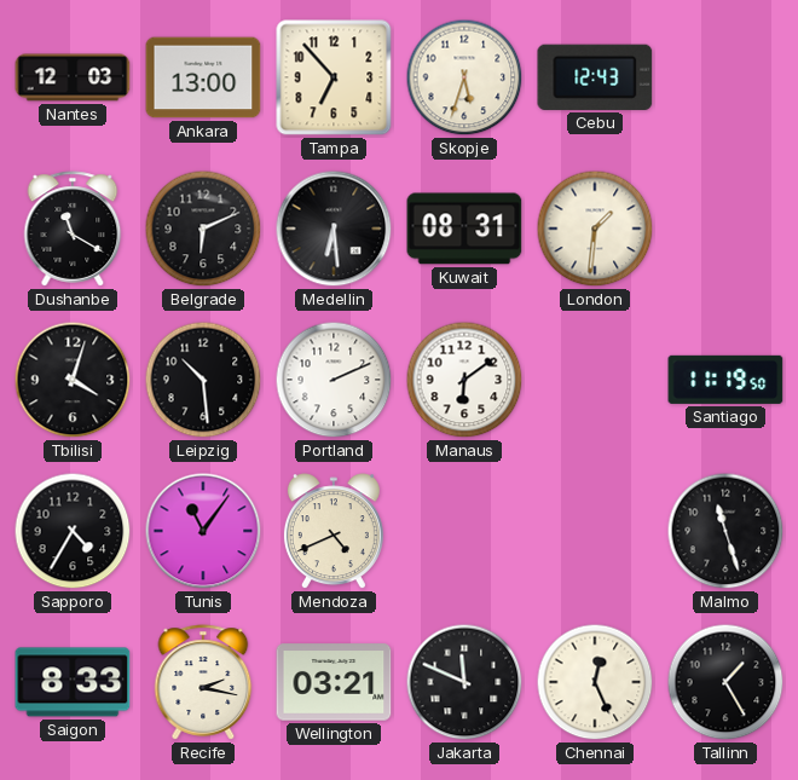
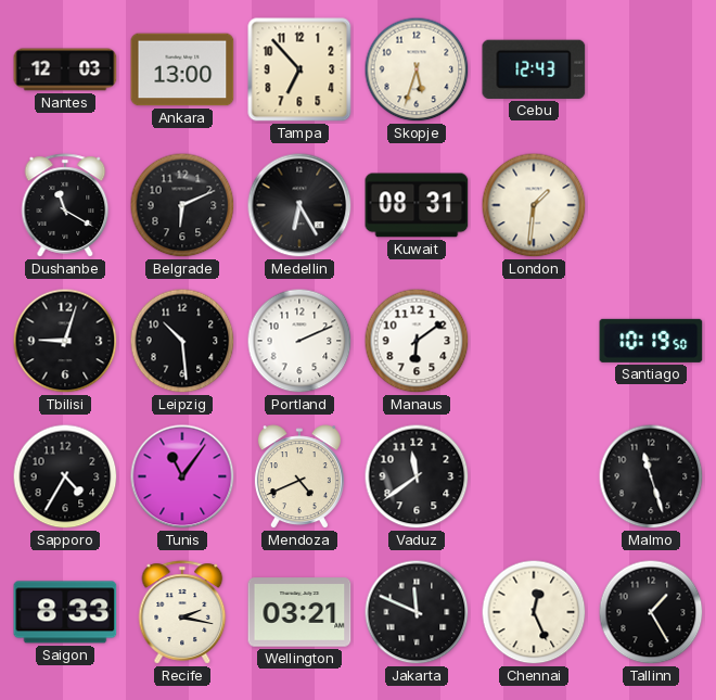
Medellin: 6:29 -> 6:25 (299, 205)
Tbilisi: 4:03 -> 9:03 (65, 341)
Santiago: 11:19 -> 10:19 (651, 341)
Vaduz: none -> 11:39 (417, 476)
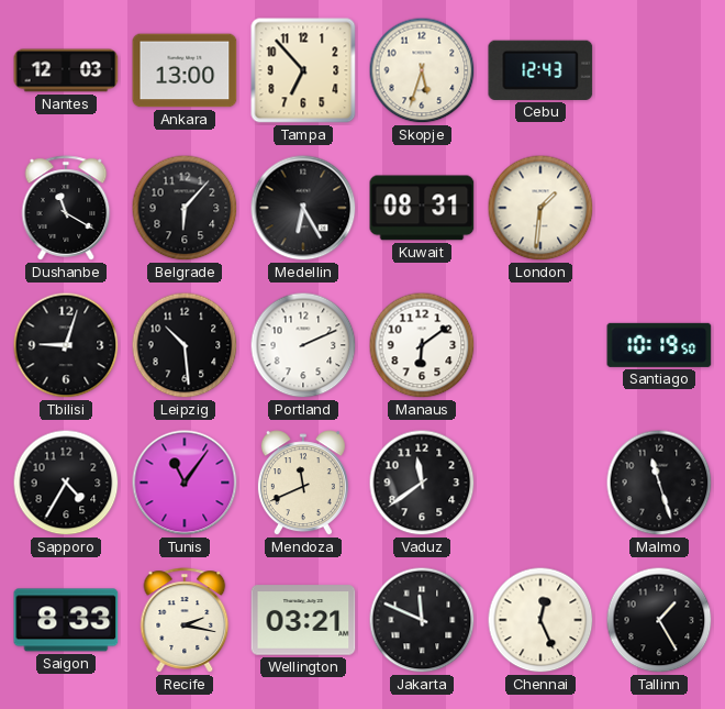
Belgrade: 6:11 -> 6:07 (185, 208)
Mendoza: 4:41 -> 11:41 (303, 484)
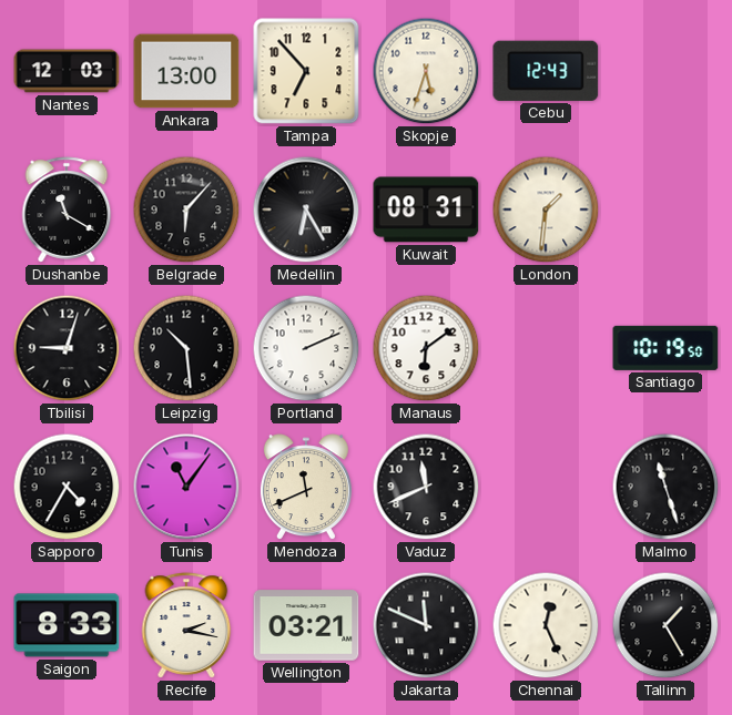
Vaduz: 11:39 -> 11:41 (426, 487)
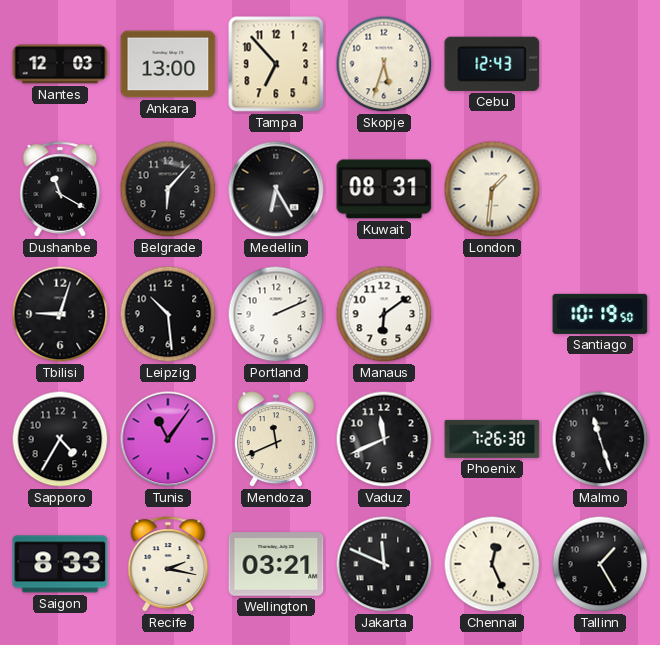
Phoenix: none -> 7:26 (492, 439)
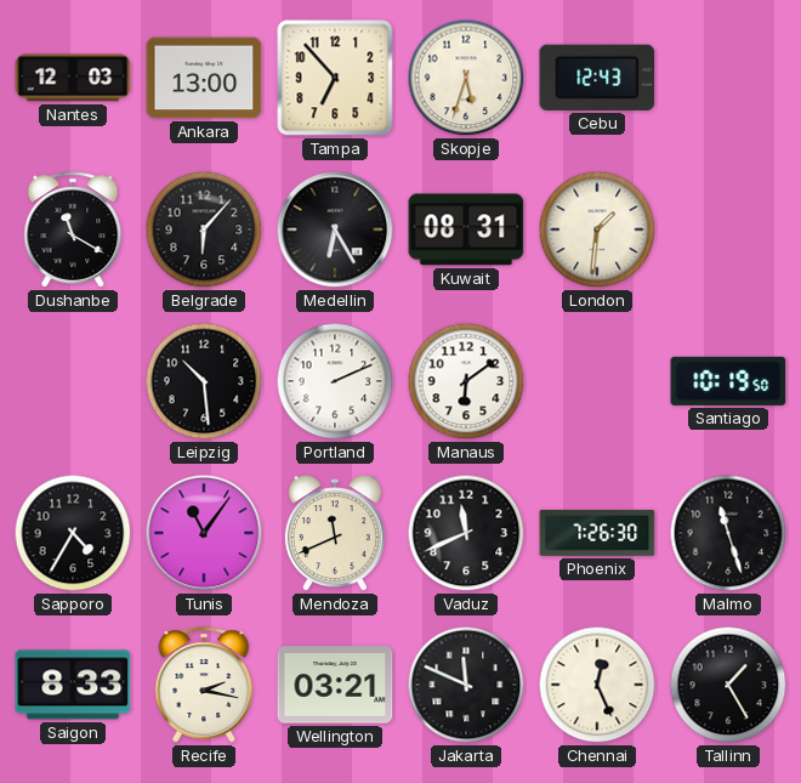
Tbilisi: 9:03 -> none (60, 314)
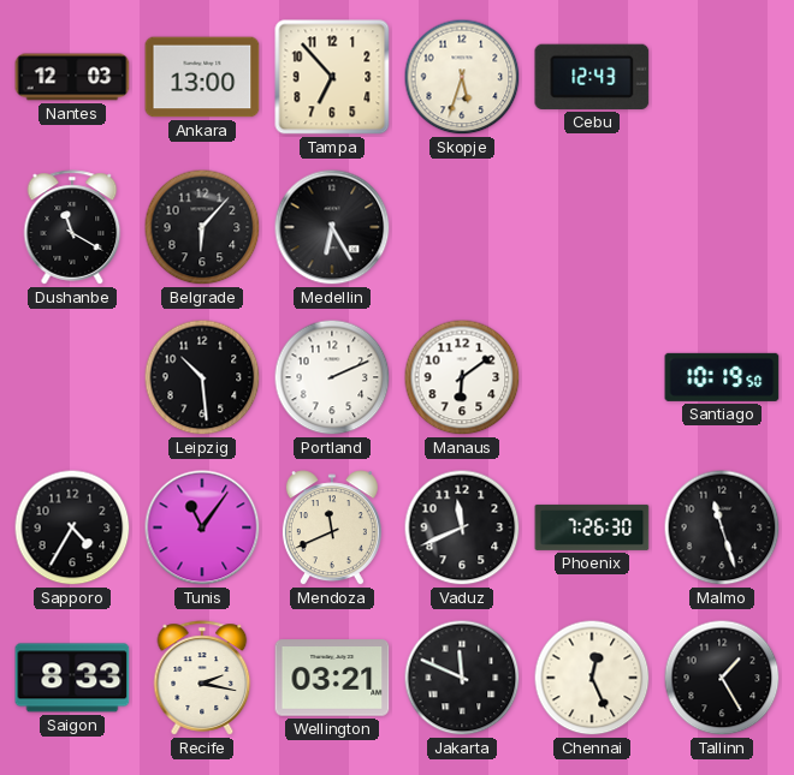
Kuwait: 08:31 -> none (466, 229)
London: 1:31 -> none (597, 229)
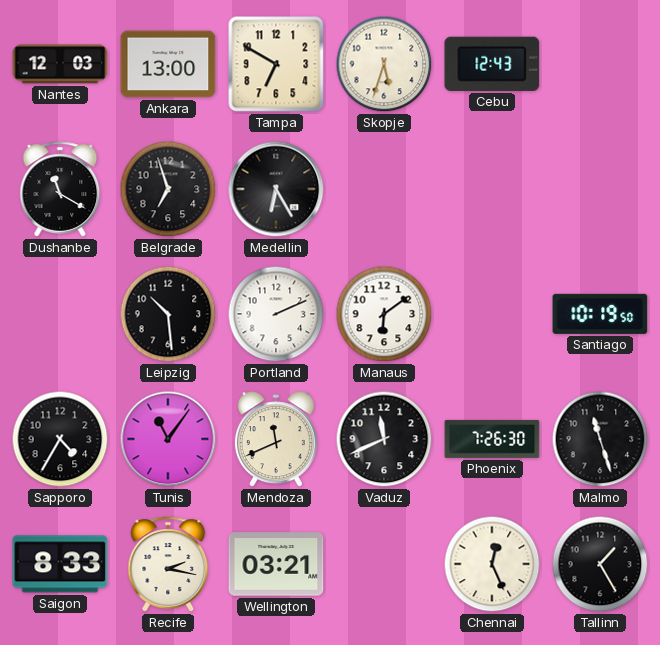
Tampa: 6:53 -> 6:50 (276, 64)
Belgrade: 6:07 -> 6:57 (168, 189)
Jakarta: 11:49 -> none (462, 678)
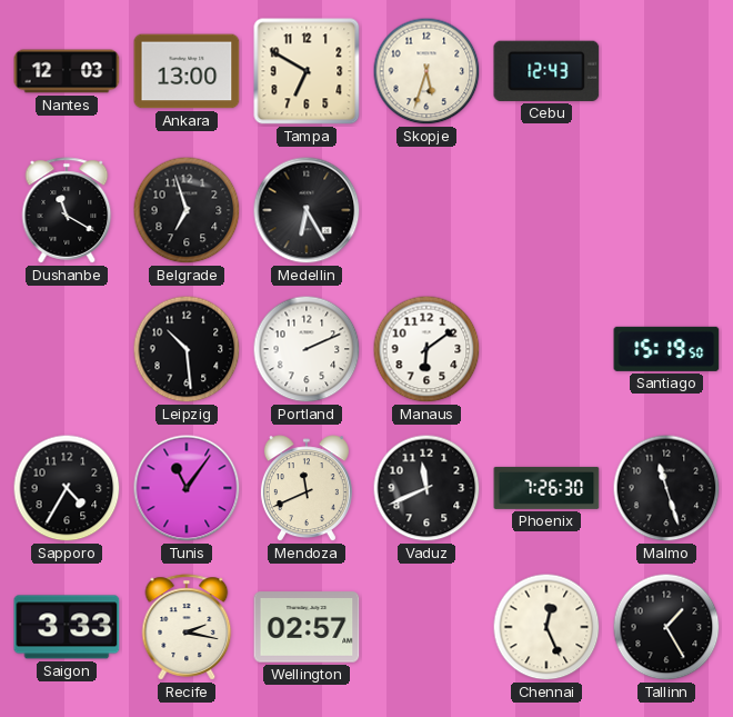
Santiago: 10:19 -> 15:19 (666, 349)
Saigon: 8:33 -> 3:33 (67, 627)
Wellington: 03:21 -> 02:57 (307, 627)
